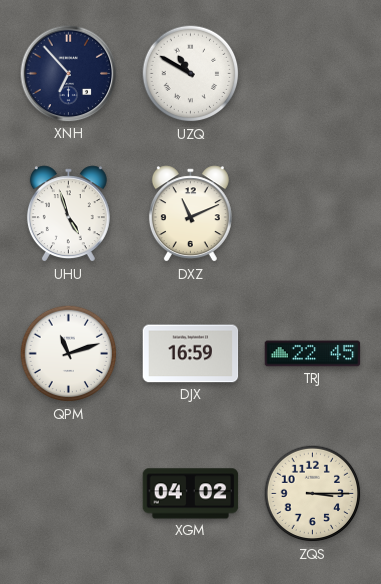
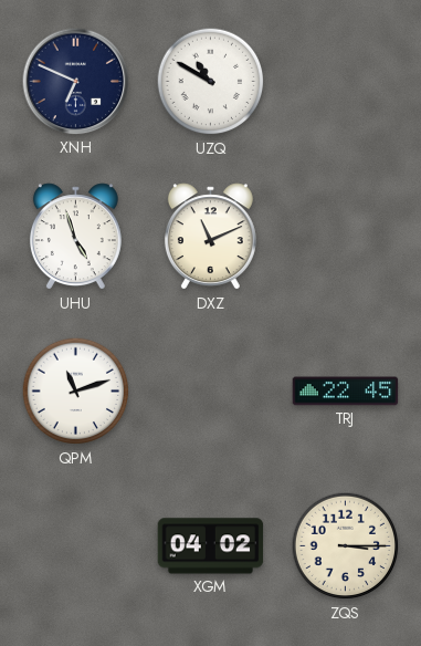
XNH: 6:53 -> 6:49 (76, 82)
DJX: 16:59 -> none (191, 354)
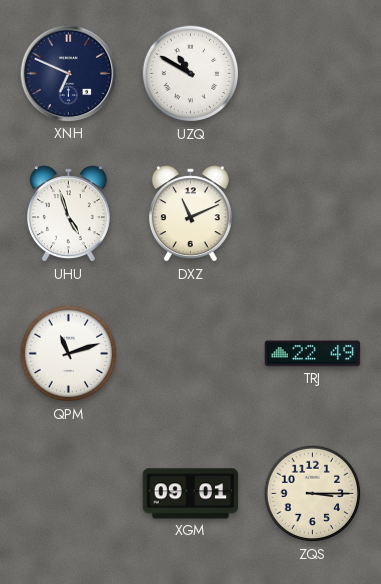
TRJ: 22:45 -> 22:49 (313, 354)
XGM: 04:02 -> 09:01 (191, 494)
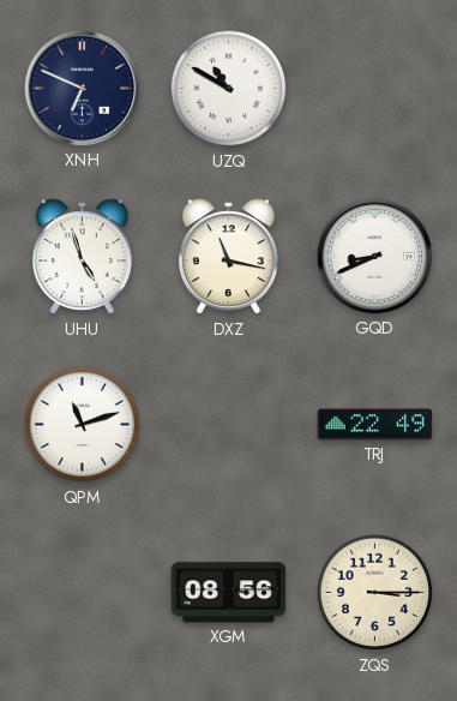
DXZ: 11:11 -> 11:17 (228, 257)
GQD: none -> 8:41 (375, 257)
XGM: 09:01 -> 08:56 (229, 593)
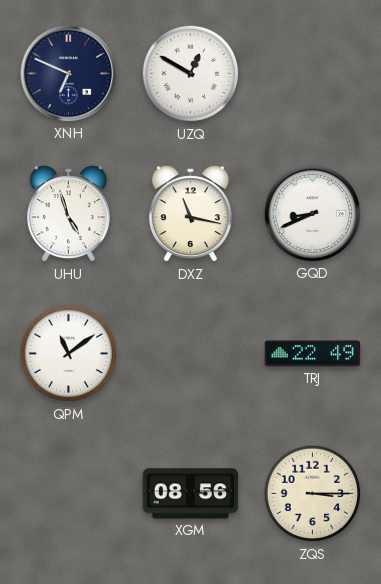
UZQ: 10:50 -> 12:50 (191, 74)
QPM: 11:12 -> 11:09 (69, 354)
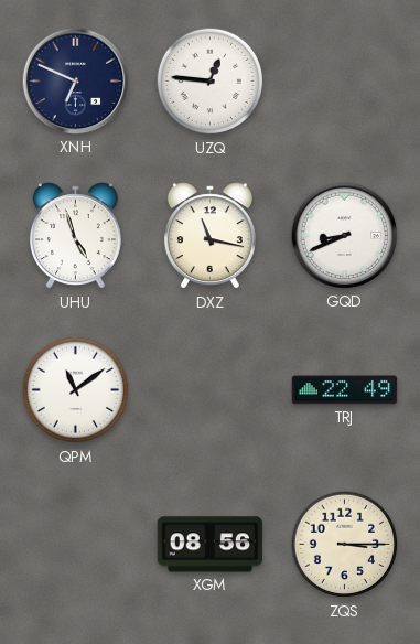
UZQ: 12:50 -> 12:46 (211, 82)
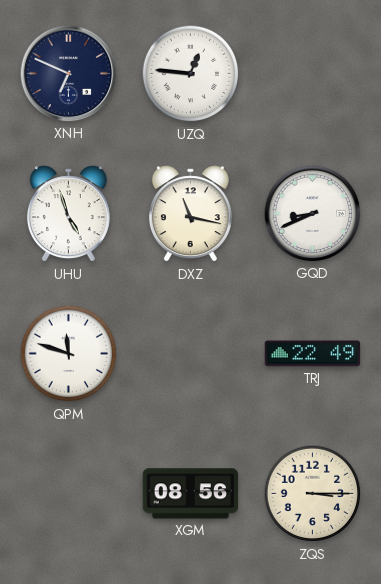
QPM: 11:09 -> 11:48 (69, 354)
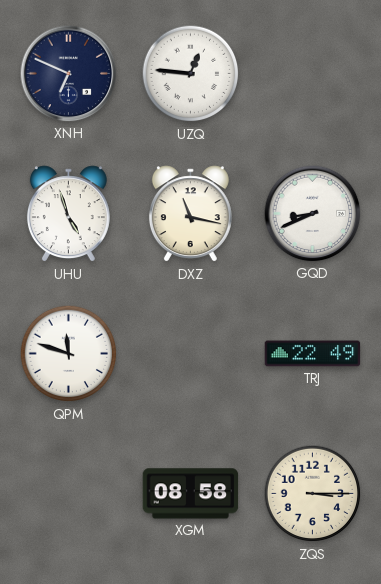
XGM: 08:56 -> 08:58 (191, 494)
